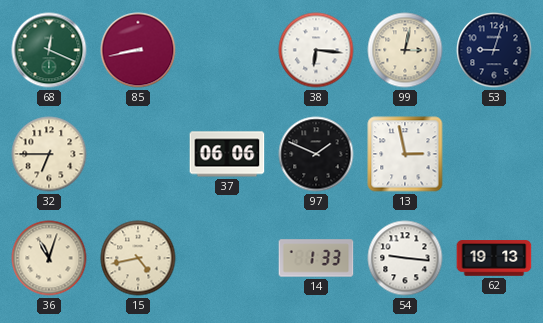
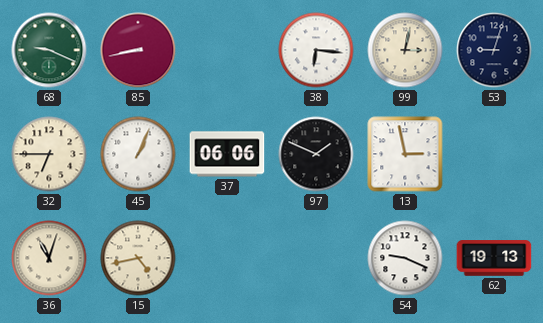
68: 12:19 -> 9:19 (49, 50)
45: none -> 1:04 (138, 154)
14: 1:33 -> none (316, 258)
54: 9:16 -> 9:19 (405, 258)
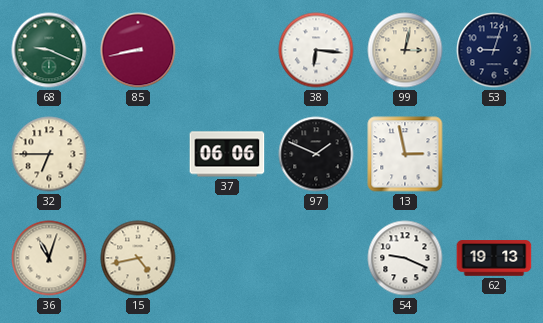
45: 1:04 -> none (138, 154)
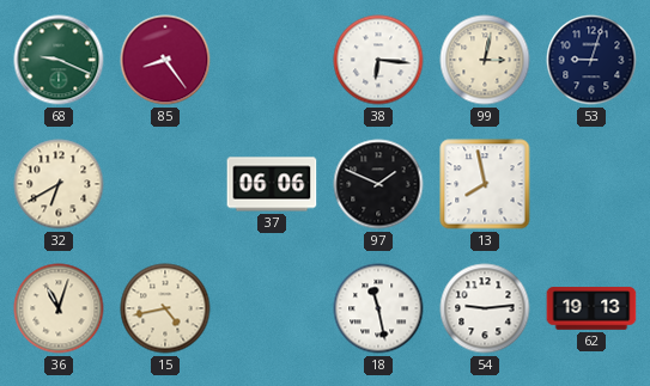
85: 8:43 -> 8:24 (165, 60)
32: 6:45 -> 6:40 (59, 184)
13: 2:58 -> 7:58 (485, 184)
18: none -> 11:28 (378, 308)
54: 9:19 -> 9:14 (485, 308)
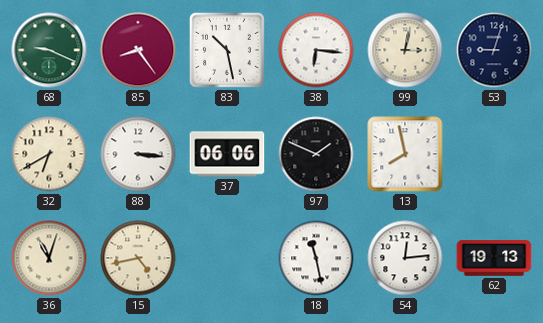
83: none -> 10:28 (227, 50)
88: none -> 3:16 (138, 154)
54: 9:14 -> 12:14 (405, 258)
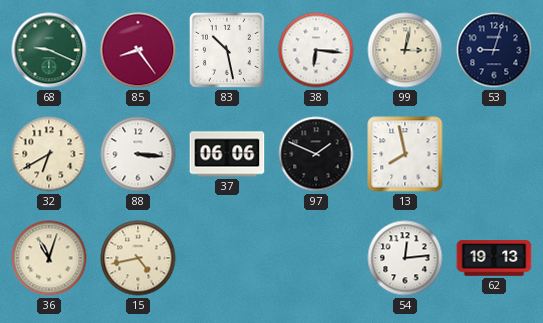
18: 11:28 -> none (316, 258)
